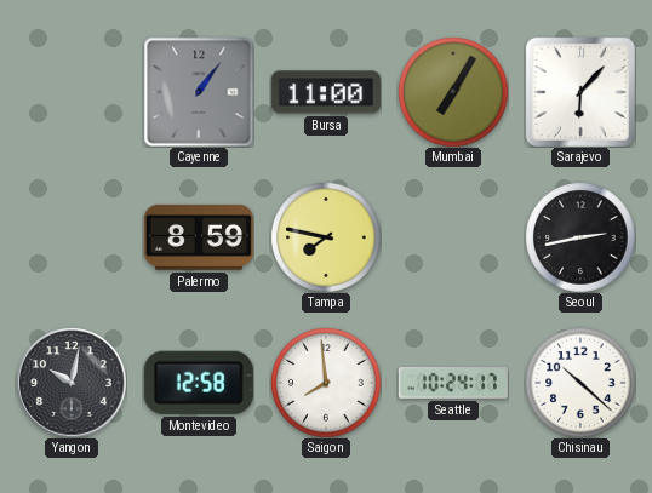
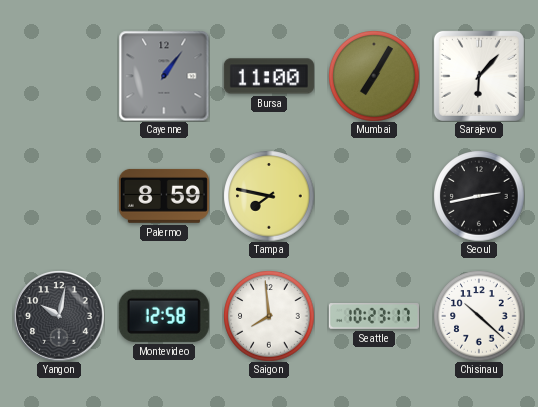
Seattle: 10:24 -> 10:23 (374, 317)
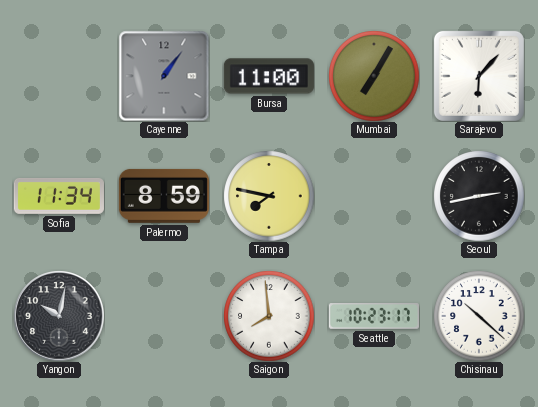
Sofia: none -> 11:34 (59, 196)
Montevideo: 12:58 -> none (164, 316)
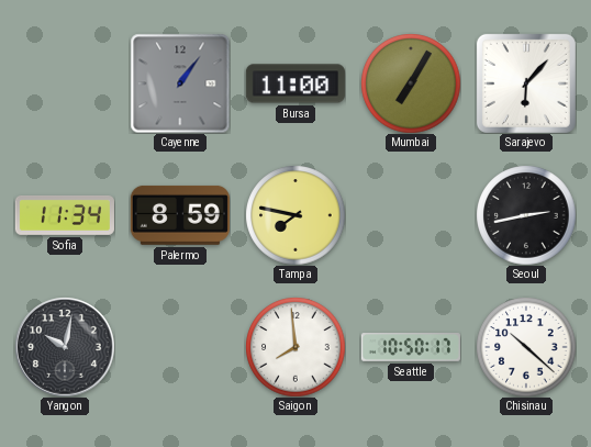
Seattle: 10:23 -> 10:50 (411, 348)
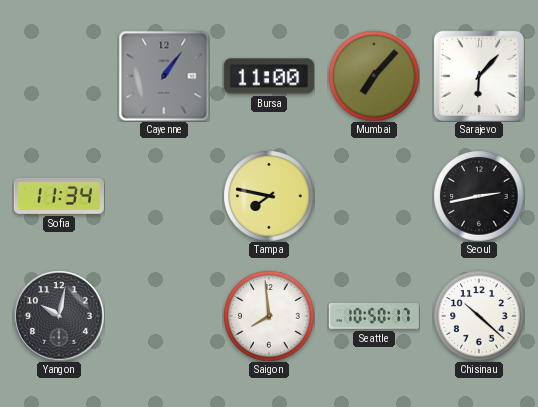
Mumbai: 7:05 -> 7:07 (374, 76)
Palermo: 8:59 -> none (180, 215)
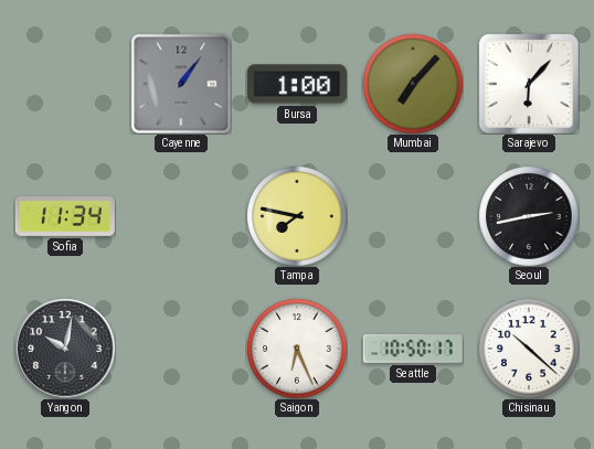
Bursa: 11:00 -> 1:00 (297, 84)
Saigon: 7:59 -> 6:26 (297, 349)
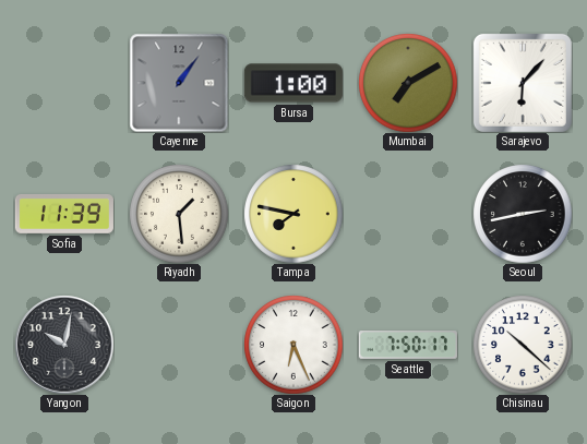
Mumbai: 7:07 -> 7:10 (408, 83)
Sofia: 11:34 -> 11:39 (64, 214)
Riyadh: none -> 1:29 (179, 214)
Seattle: 10:50 -> 7:50 (408, 346)
